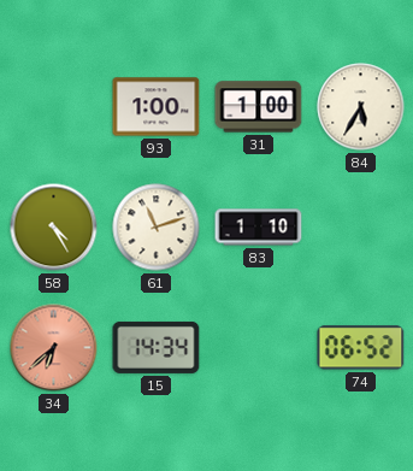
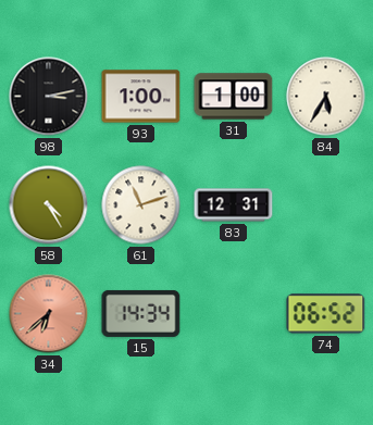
98: none -> 3:13 (49, 97)
83: 1:10 -> 12:31 (234, 205)
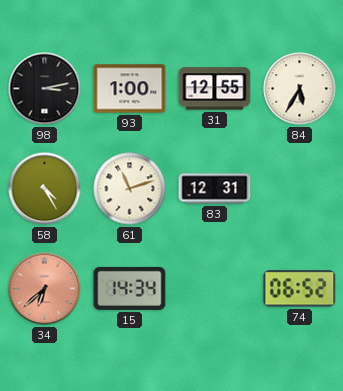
31: 1:00 -> 12:55 (215, 89)
